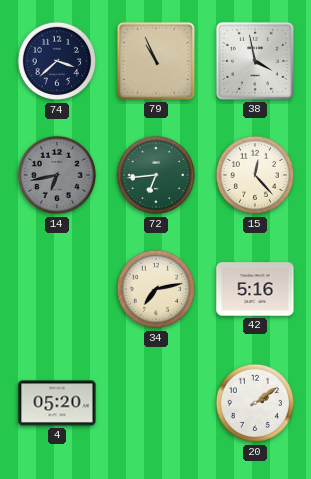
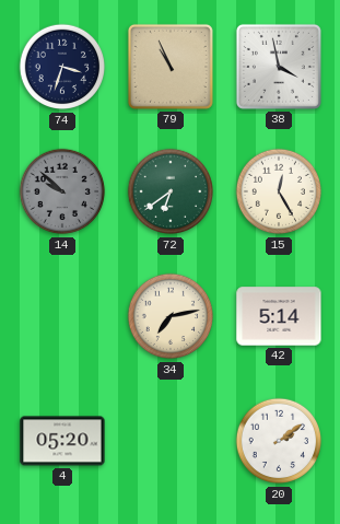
74: 3:38 -> 3:33 (62, 67)
14: 6:43 -> 9:52 (62, 191)
72: 6:44 -> 6:39 (171, 191)
15: 12:23 -> 12:25 (279, 191)
42: 5:16 -> 5:14 (279, 316)
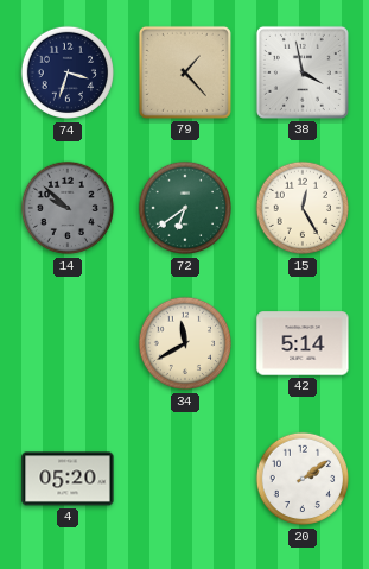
79: 10:56 -> 1:23 (185, 72)
34: 7:13 -> 11:40 (185, 343)
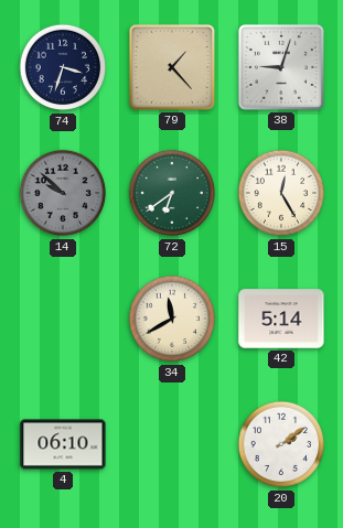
38: 3:58 -> 9:03 (281, 67)
4: 05:20 -> 06:10 (63, 444)
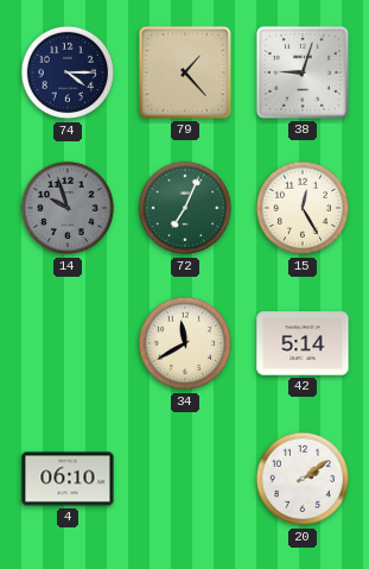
74: 3:33 -> 4:15 (68, 72)
14: 9:52 -> 9:57 (68, 208)
72: 6:39 -> 7:04 (185, 208)
